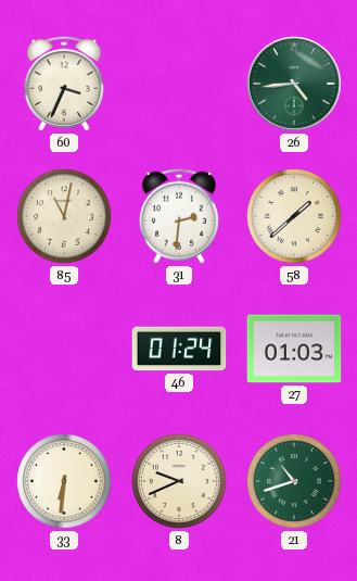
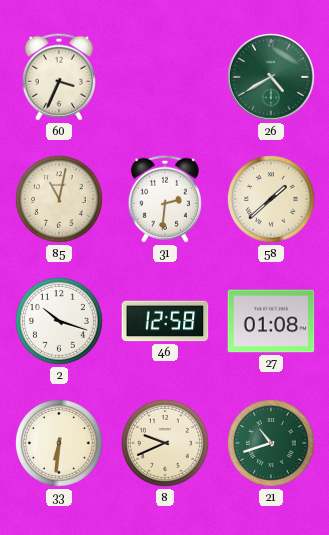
26: 4:44 -> 4:40 (272, 78)
2: none -> 10:18 (60, 322)
46: 01:24 -> 12:58 (165, 321)
27: 01:03 -> 01:08 (271, 321)
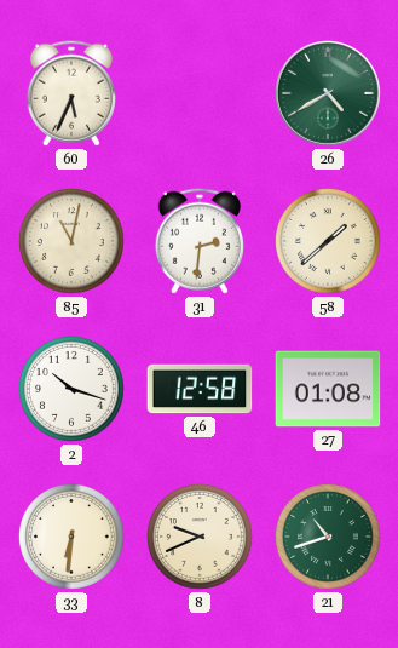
60: 3:34 -> 5:34 (71, 93)
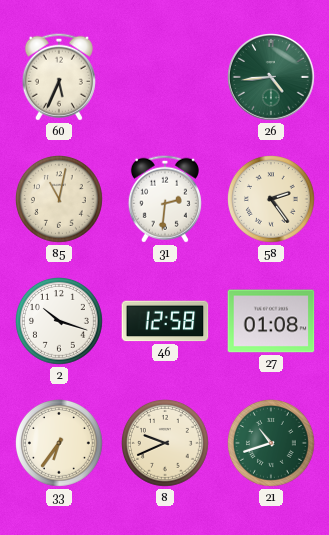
26: 4:40 -> 4:44 (272, 78)
58: 1:38 -> 2:24 (272, 200)
33: 6:31 -> 6:36 (60, 444)
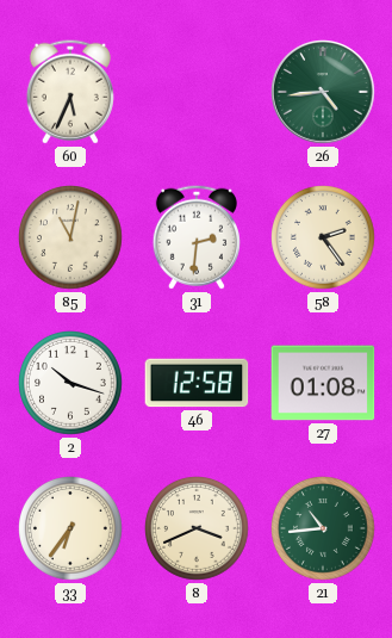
8: 9:41 -> 3:41 (198, 529)
21: 10:42 -> 10:44 (324, 529)
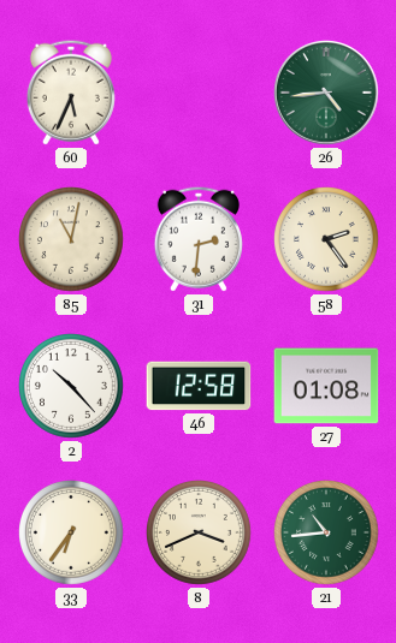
2: 10:18 -> 10:23 (72, 387)
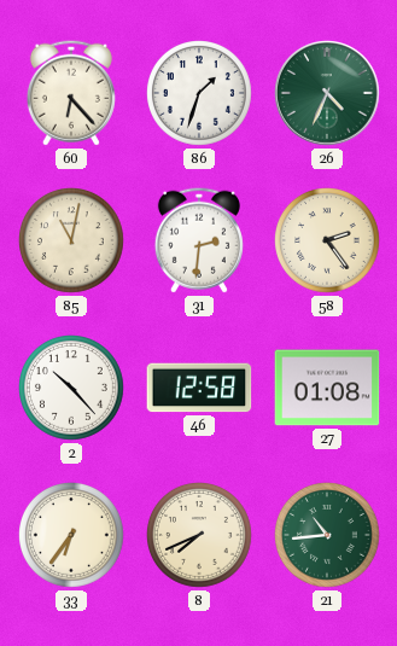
60: 5:34 -> 6:23 (71, 93)
86: none -> 1:33 (200, 94)
26: 4:44 -> 4:34 (328, 94)
8: 3:41 -> 7:41 (200, 536)
